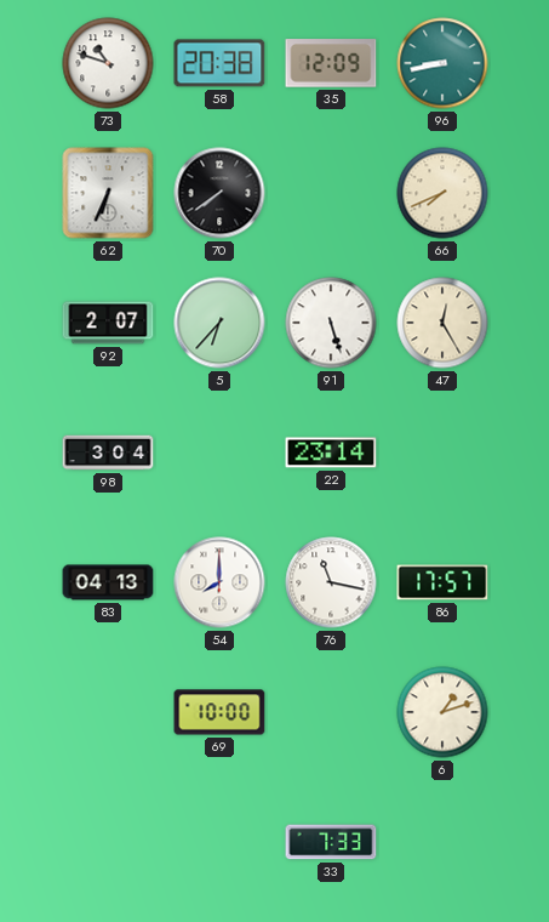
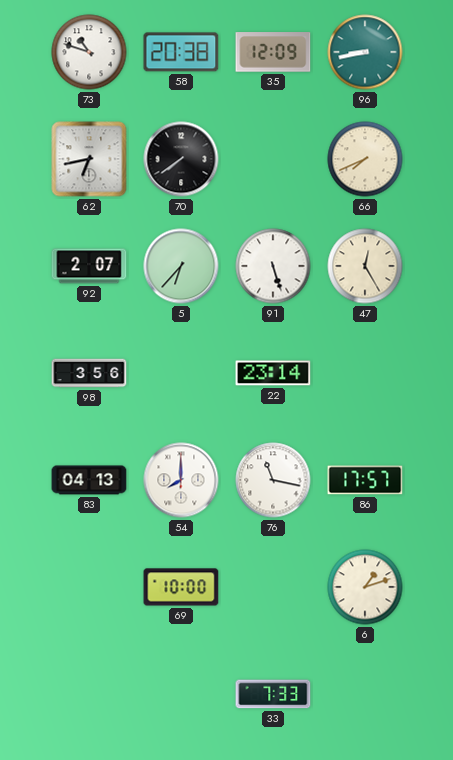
62: 6:34 -> 6:43 (89, 159)
98: 3:04 -> 3:56 (89, 373)
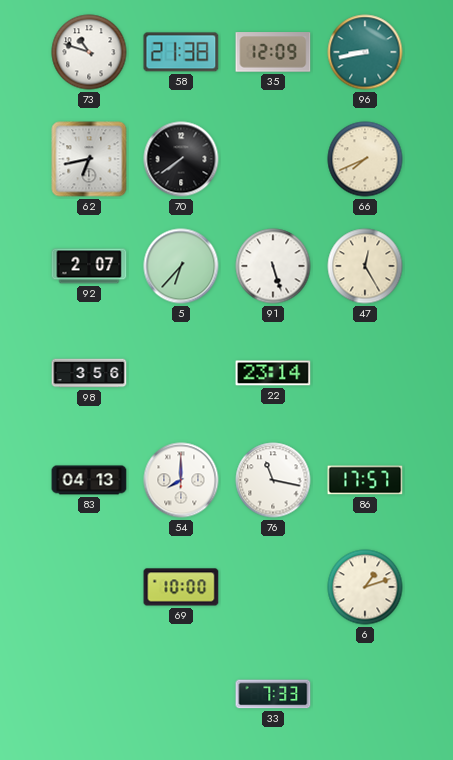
58: 20:38 -> 21:38 (181, 52)
